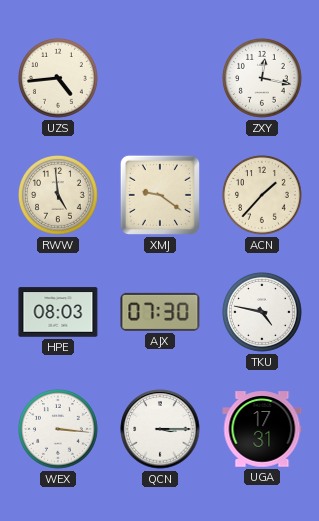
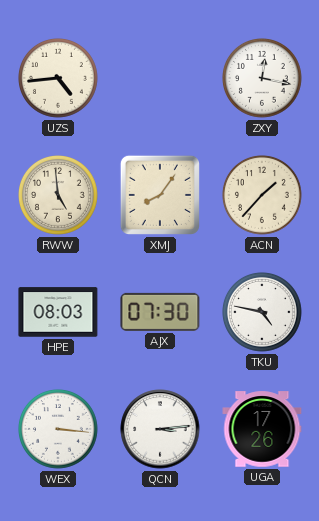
XMJ: 9:21 -> 8:06 (160, 195)
QCN: 3:15 -> 3:14 (160, 429)
UGA: 17:31 -> 17:26 (262, 429)
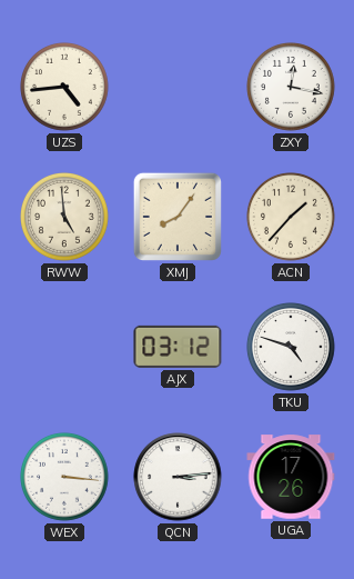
HPE: 08:03 -> none (58, 312)
AJX: 07:30 -> 03:12 (178, 347)
TKU: 4:47 -> 4:48 (292, 348)
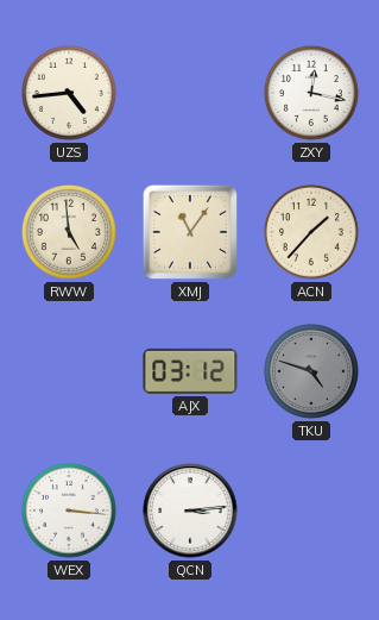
XMJ: 8:06 -> 11:06 (190, 232)
TKU dial: white -> grey (312, 372)
UGA: 17:26 -> none (291, 477)
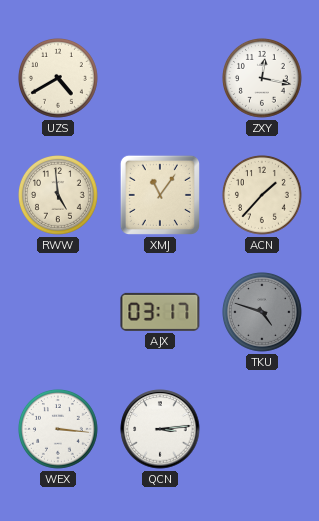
UZS: 4:44 -> 4:40 (59, 79)
AJX: 03:12 -> 03:17 (160, 312)
